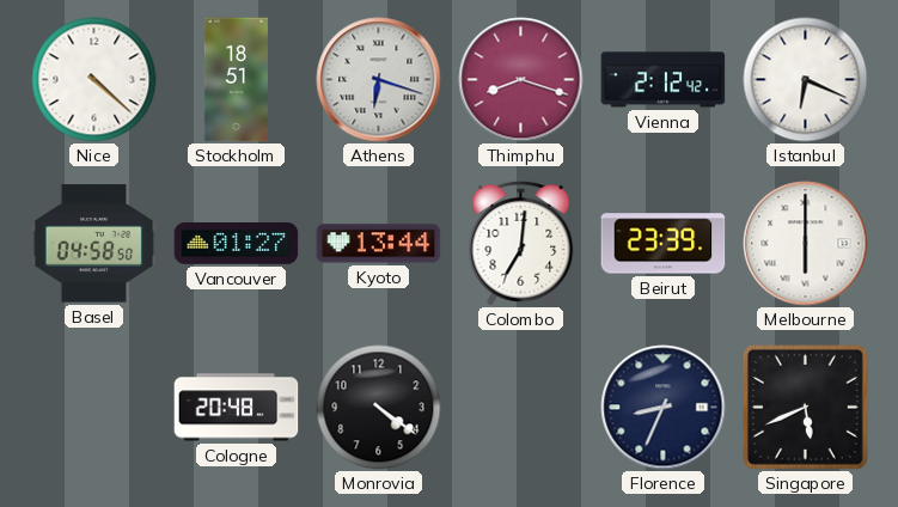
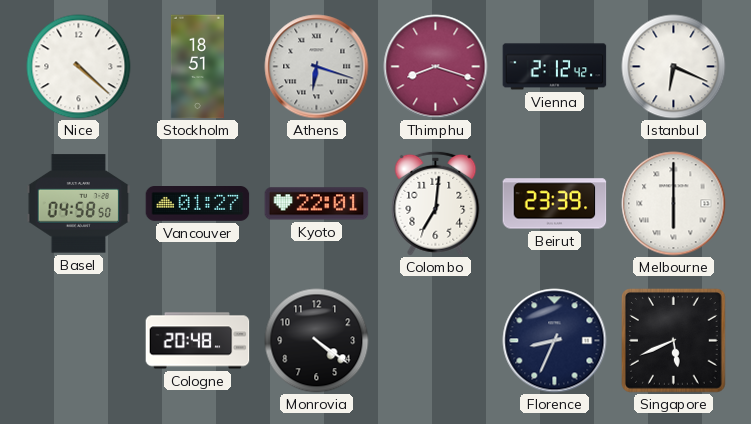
Kyoto: 13:44 -> 22:01 (317, 204)
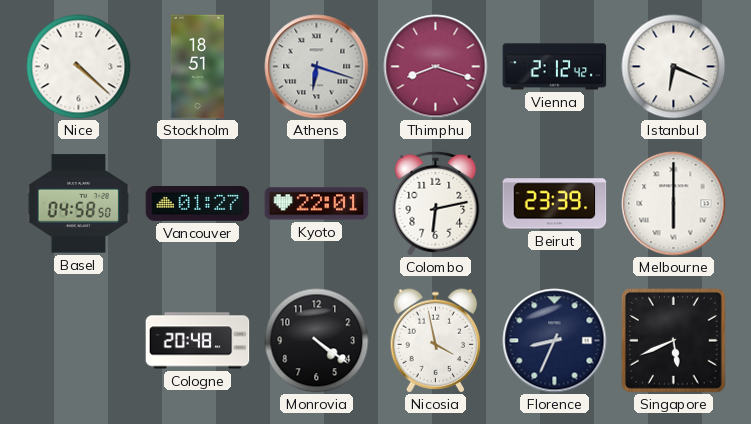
Colombo: 7:01 -> 6:13 (436, 203)
Nicosia: none -> 3:58 (436, 341)
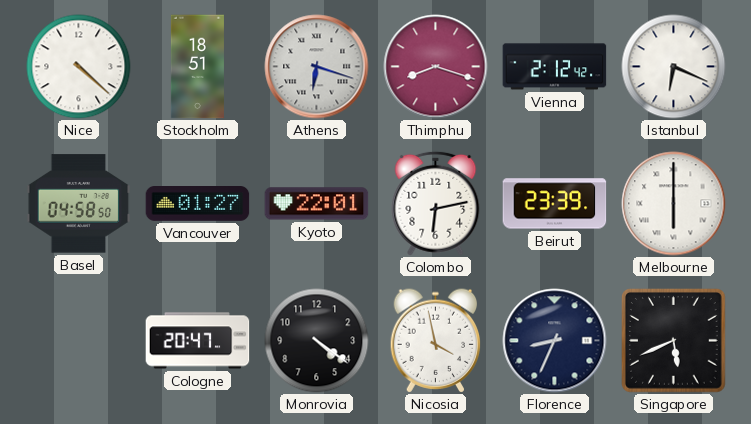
Cologne: 20:48 -> 20:47 (198, 341)
